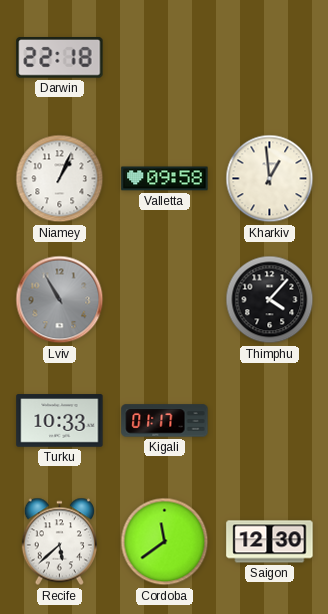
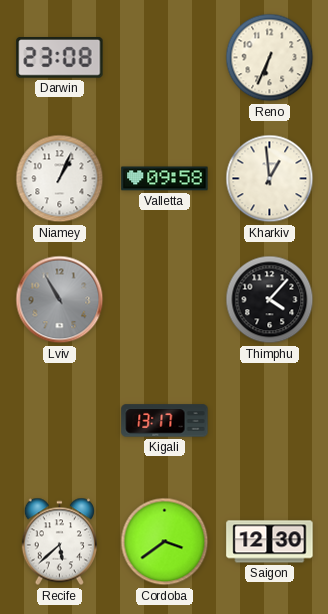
Darwin: 22:18 -> 23:08 (60, 58)
Reno: none -> 6:34 (270, 58)
Turku: 10:33 -> none (60, 421)
Kigali: 01:17 -> 13:17 (165, 421)
Cordoba: 11:39 -> 3:39 (165, 542)
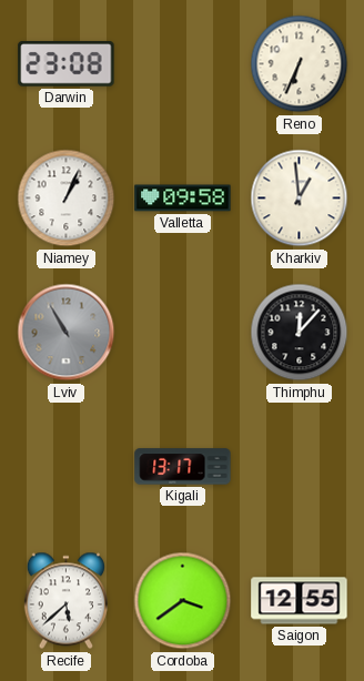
Thimphu: 4:07 -> 12:07 (300, 333)
Saigon: 12:30 -> 12:55 (300, 601)
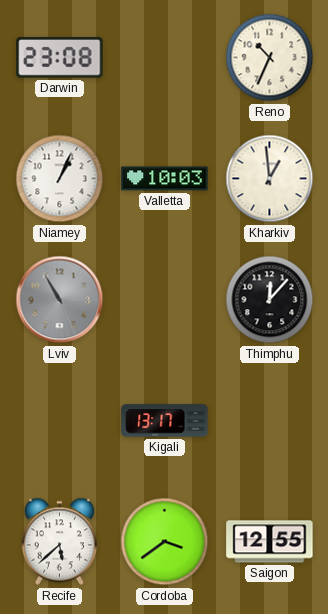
Reno: 6:34 -> 10:34 (270, 58)
Valletta: 09:58 -> 10:03 (165, 179)
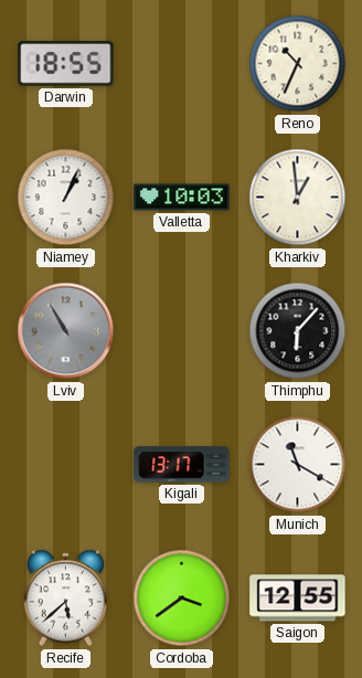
Darwin: 23:08 -> 18:55 (66, 64)
Thimphu: 12:07 -> 6:07 (298, 331)
Munich: none -> 11:20 (298, 465)
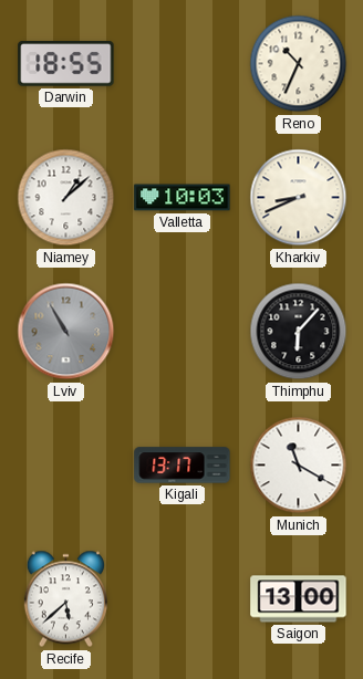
Niamey: 1:04 -> 1:08 (66, 198)
Kharkiv: 12:59 -> 8:41 (299, 198)
Cordoba: 3:39 -> none (182, 598)
Saigon: 12:55 -> 13:00 (299, 599)
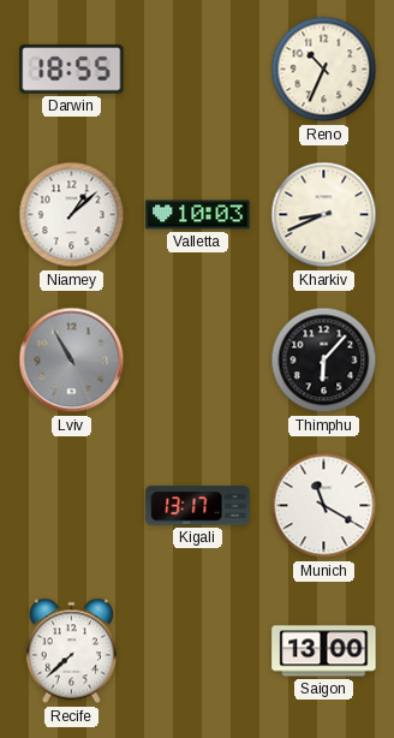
Recife: 5:38 -> 7:38 (71, 651)
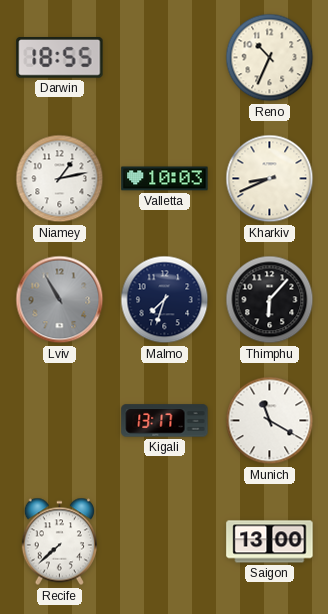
Niamey: 1:08 -> 1:13 (60, 179)
Malmo: none -> 7:33 (165, 300)
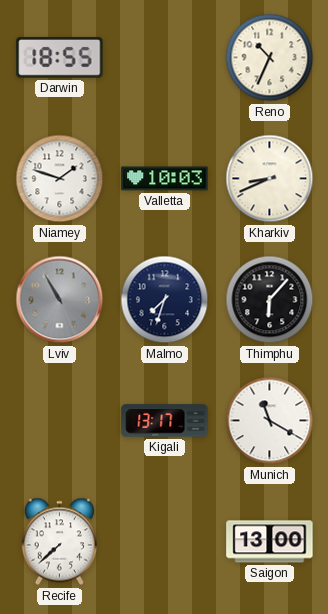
Niamey: 1:13 -> 1:48 (60, 179)
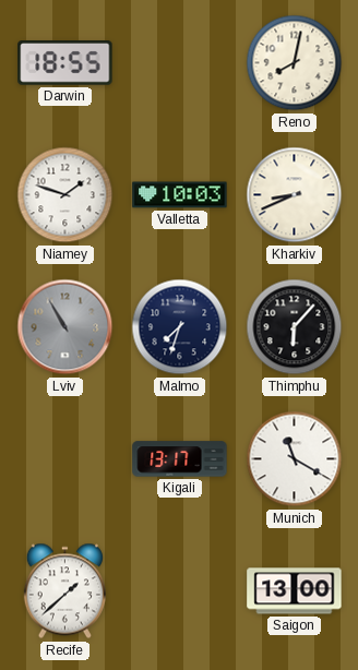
Reno: 10:34 -> 8:02 (295, 63)
Recife: 7:38 -> 1:38 (64, 591)
